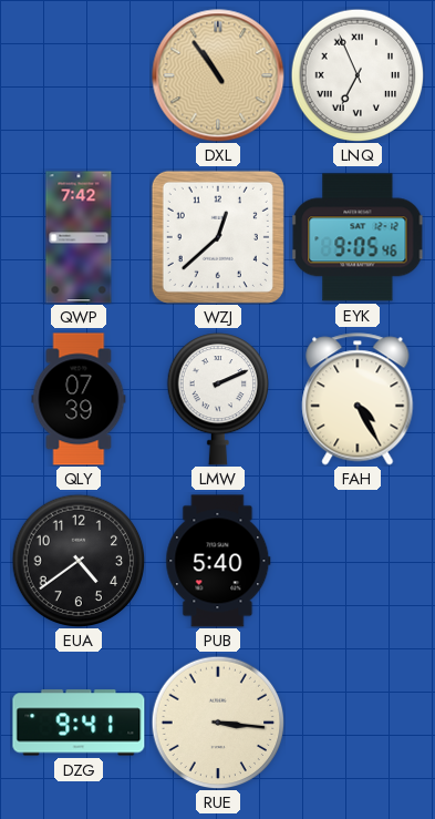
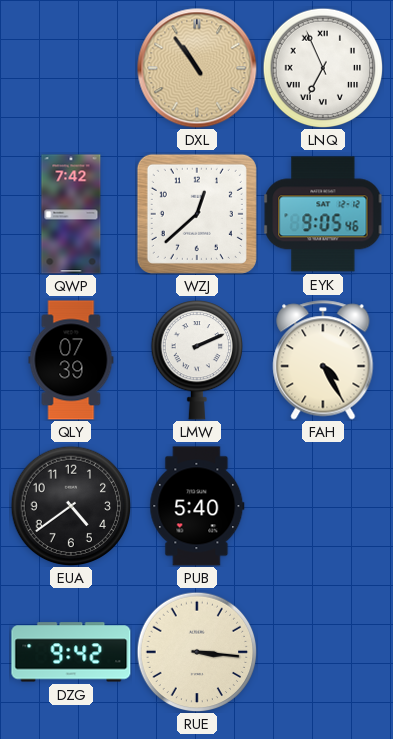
DZG: 9:41 -> 9:42 (71, 652)
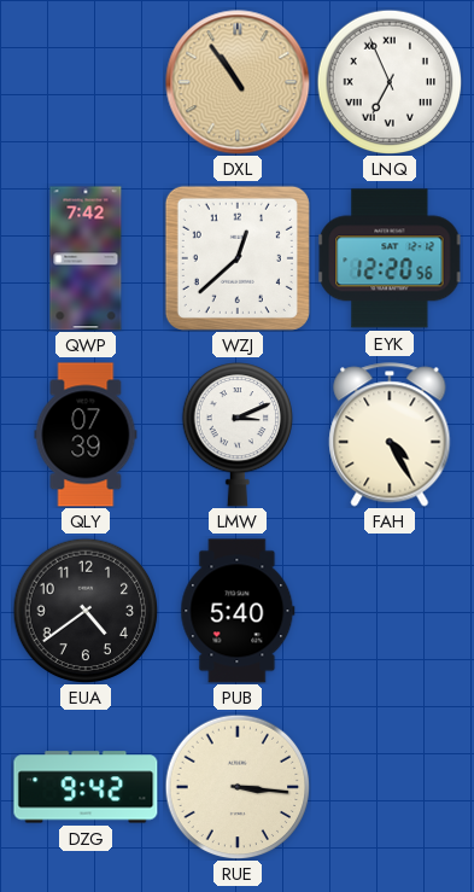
EYK: 9:05 -> 12:20 (390, 258)
LMW: 2:11 -> 3:11 (236, 435)
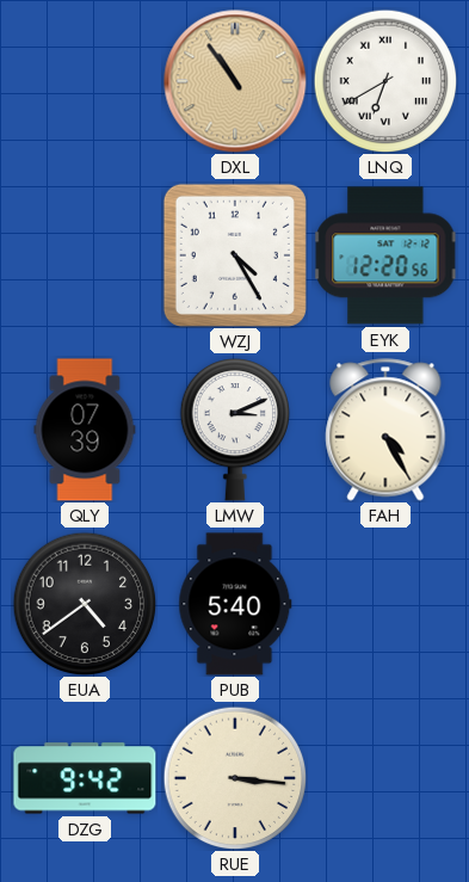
LNQ: 6:56 -> 6:40 (385, 81)
QWP: 7:42 -> none (86, 258)
WZJ: 12:38 -> 4:25 (235, 255)
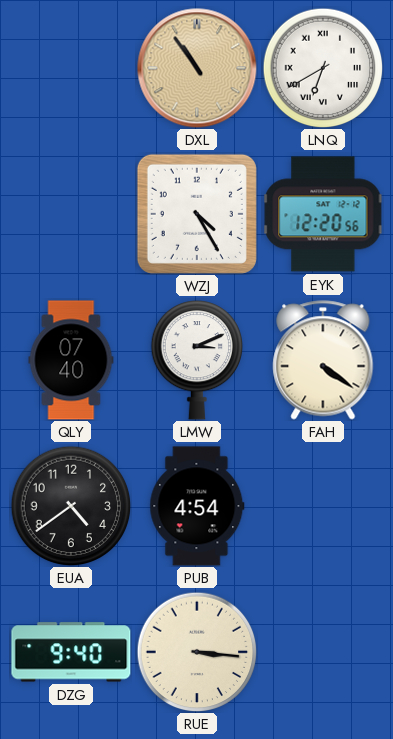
QLY: 07:39 -> 07:40 (71, 360)
FAH: 4:25 -> 4:21 (323, 360)
PUB: 5:40 -> 4:54 (197, 506)
DZG: 9:42 -> 9:40 (71, 652)
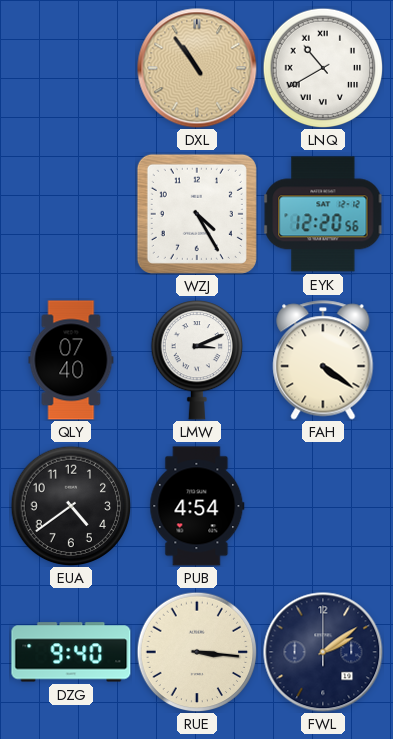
LNQ: 6:40 -> 10:40 (323, 68)
FWL: none -> 2:09 (323, 652)
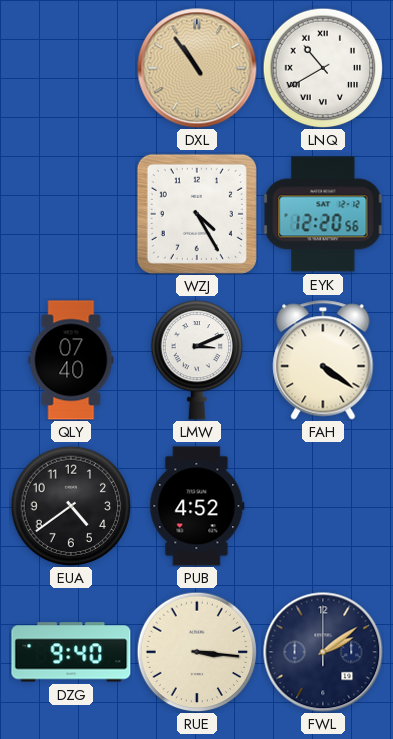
PUB: 4:54 -> 4:52 (197, 506)
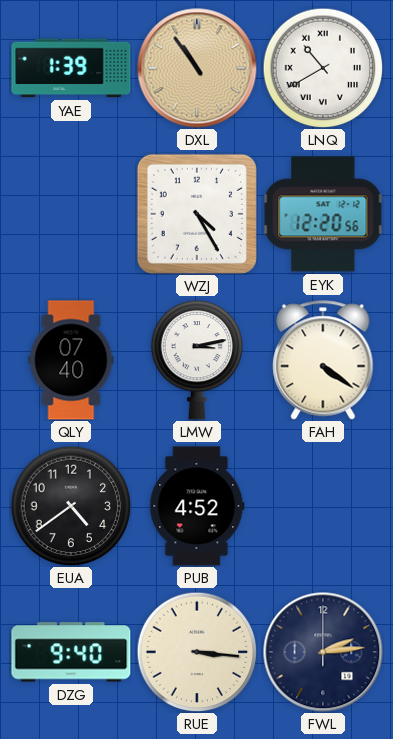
YAE: none -> 1:39 (71, 68)
LMW: 3:11 -> 3:13 (196, 360)
FWL: 2:09 -> 2:14 (323, 652)
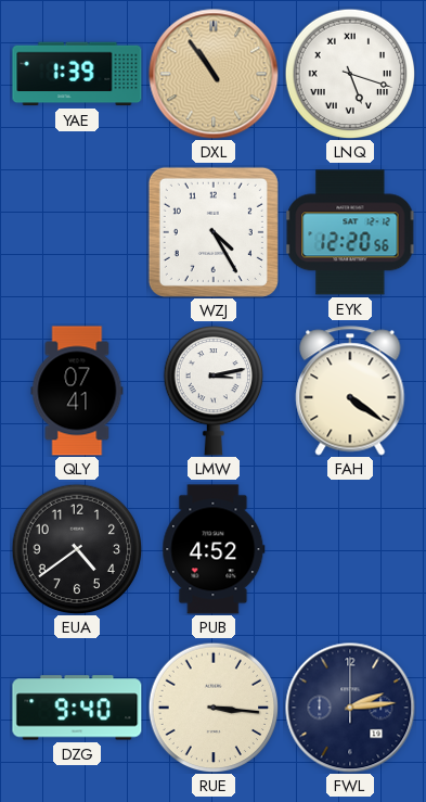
LNQ: 10:40 -> 5:18 (350, 74)
QLY: 07:40 -> 07:41 (77, 391)
